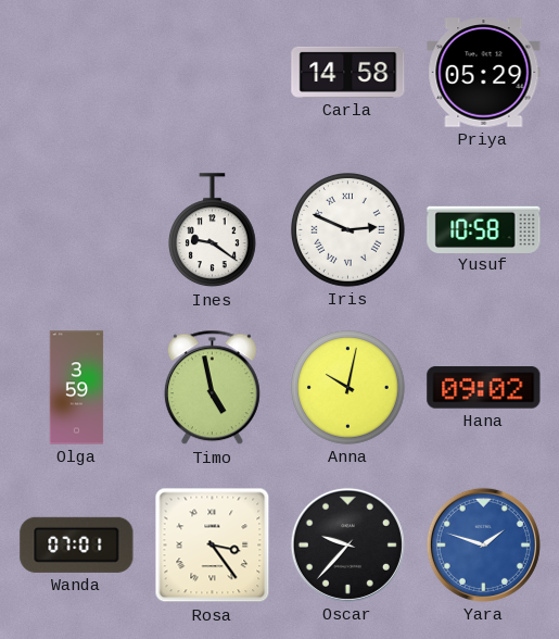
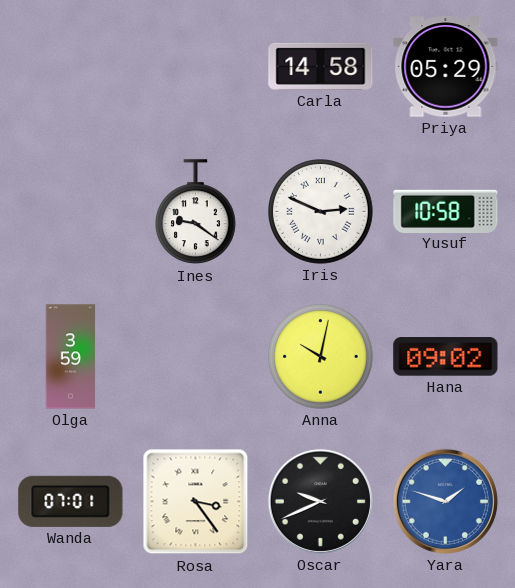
Timo: 4:58 -> none (212, 388)
Oscar: 9:37 -> 9:41 (320, 501)
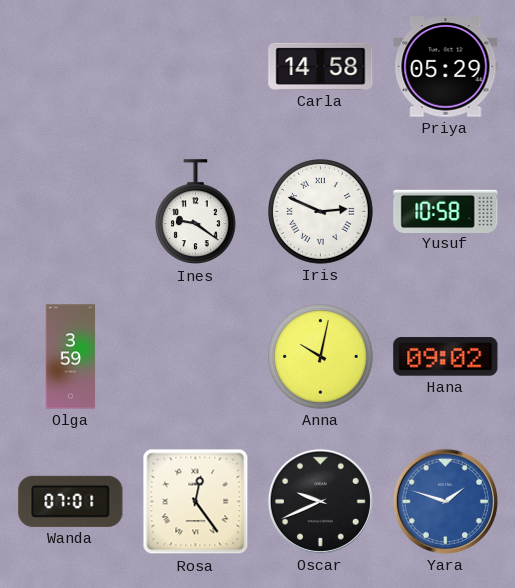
Rosa: 3:24 -> 12:24 (196, 502)
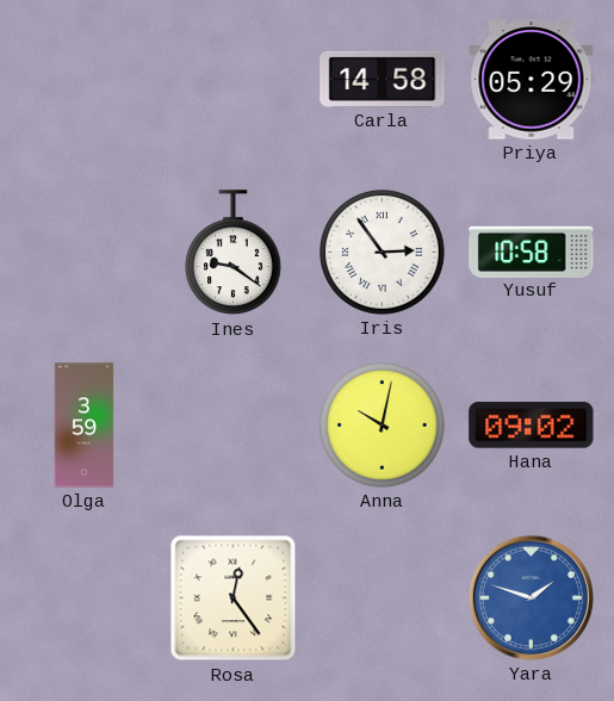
Iris: 2:49 -> 2:54 (383, 253)
Wanda: 07:01 -> none (71, 501)
Oscar: 9:41 -> none (320, 501)
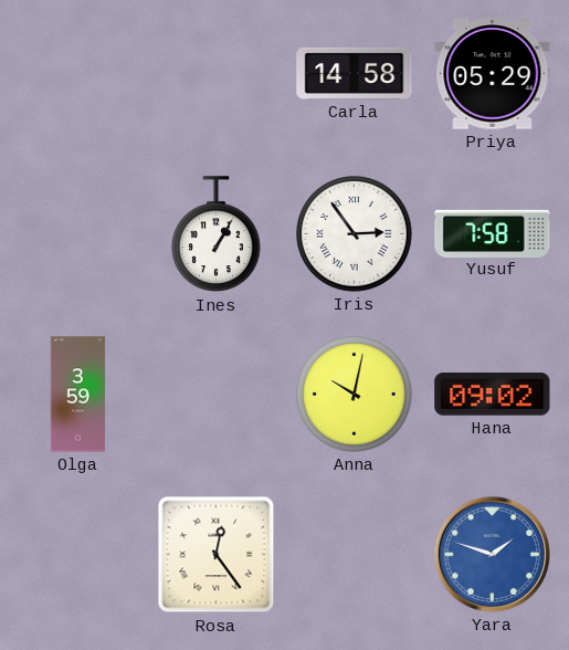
Ines: 9:21 -> 1:05 (215, 234)
Yusuf: 10:58 -> 7:58 (493, 233)
